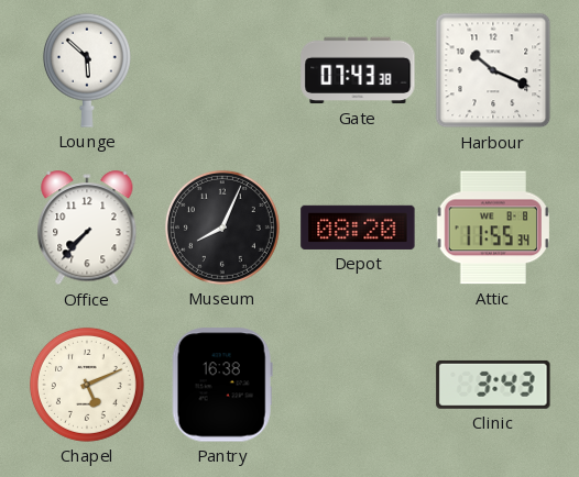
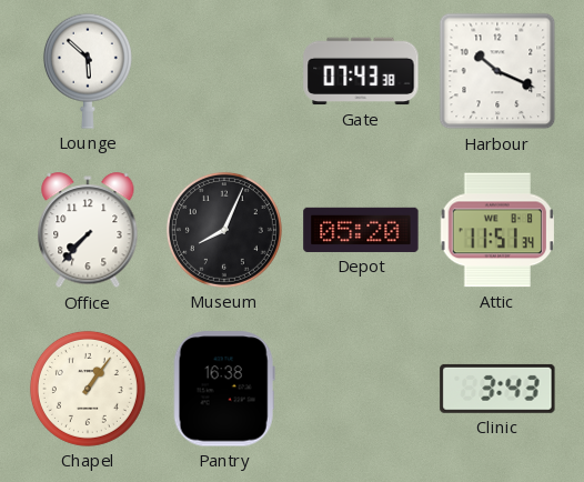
Depot: 08:20 -> 05:20 (361, 230)
Attic: 11:55 -> 11:51 (497, 230)
Chapel: 5:11 -> 1:06 (88, 389)
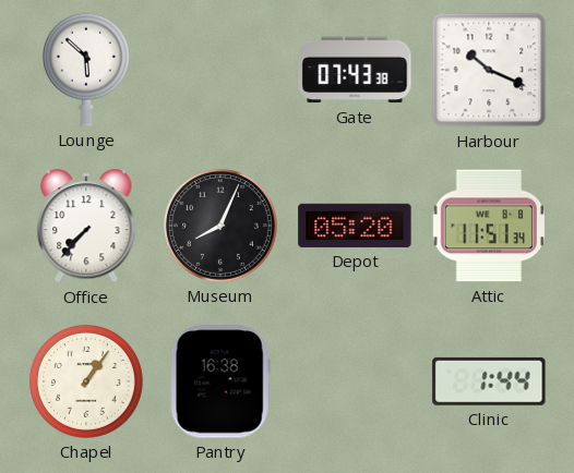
Clinic: 3:43 -> 1:44 (489, 381)
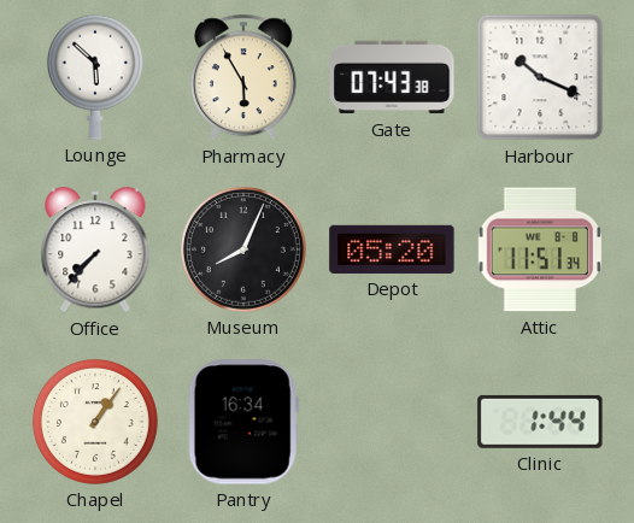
Pharmacy: none -> 5:55 (243, 77)
Pantry: 16:38 -> 16:34 (243, 422)
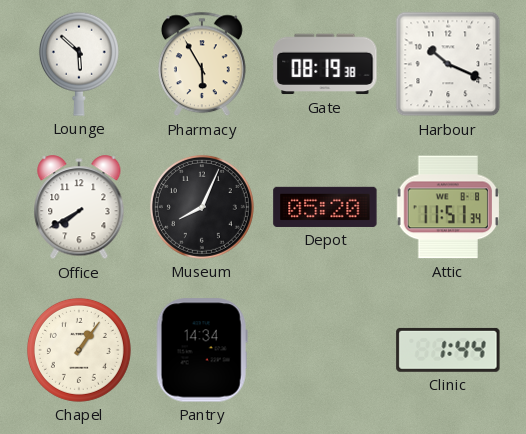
Gate: 07:43 -> 08:19 (325, 64)
Office: 7:37 -> 7:40 (79, 208)
Pantry: 16:34 -> 14:34 (202, 350)
